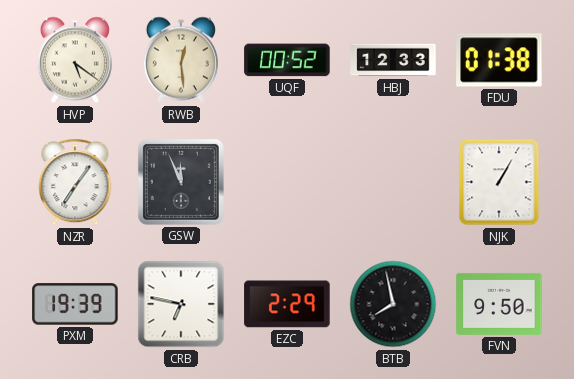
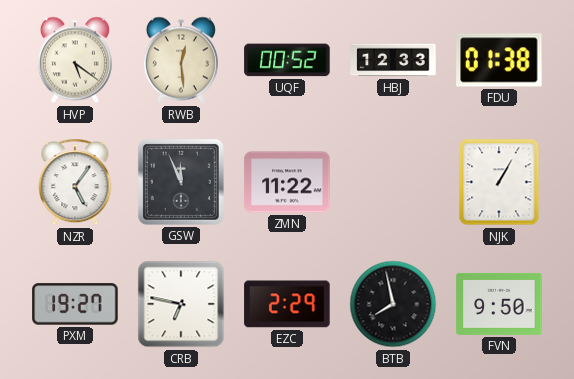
NZR: 7:06 -> 5:06 (75, 182)
ZMN: none -> 11:22 (287, 182)
PXM: 19:39 -> 19:27 (75, 304)
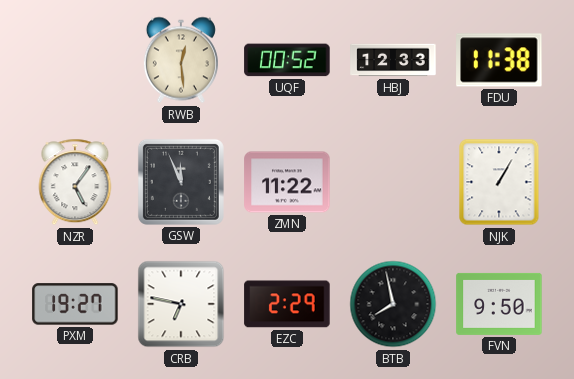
HVP: 5:21 -> none (75, 60)
FDU: 01:38 -> 11:38 (499, 60)
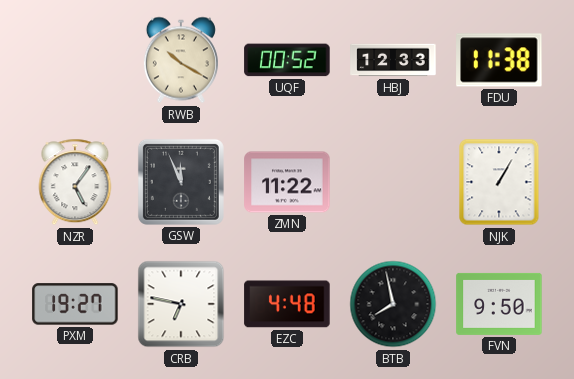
RWB: 12:29 -> 10:20 (181, 60)
EZC: 2:29 -> 4:48 (287, 304)
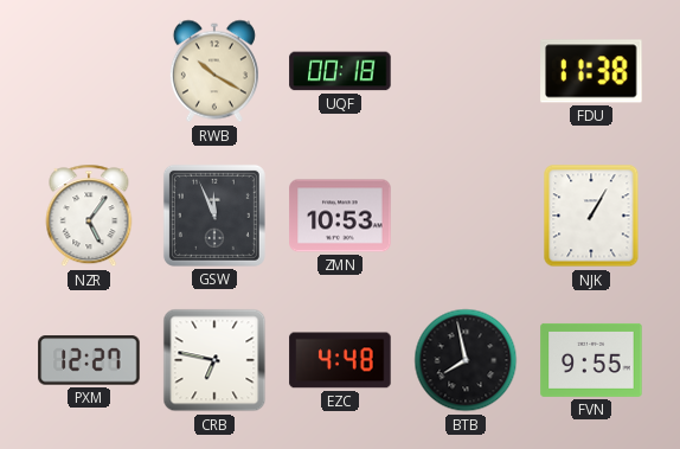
UQF: 00:52 -> 00:18 (340, 71)
HBJ: 12:33 -> none (393, 60)
ZMN: 11:22 -> 10:53 (340, 216)
PXM: 19:27 -> 12:27 (89, 360)
FVN: 9:50 -> 9:55 (591, 360)
